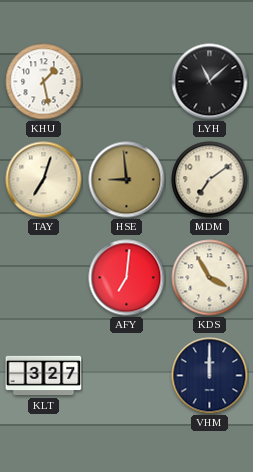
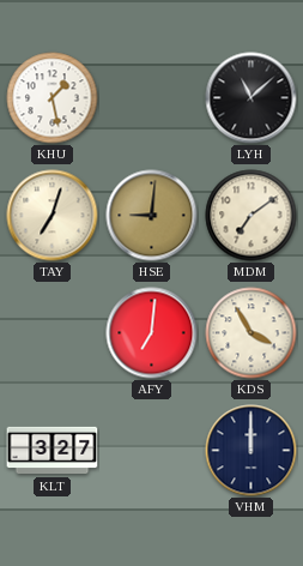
HSE: 8:59 -> 9:01 (152, 216)
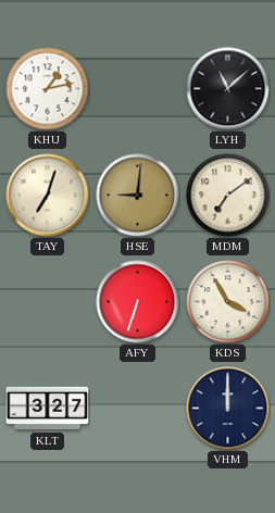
KHU: 1:28 -> 1:13 (48, 89)
AFY: 7:01 -> 6:33 (138, 302)
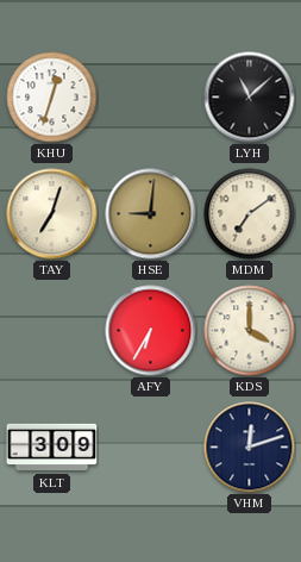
KHU: 1:13 -> 12:33 (52, 98)
AFY: 6:33 -> 6:35 (151, 331)
KDS: 3:55 -> 4:00 (250, 331)
KLT: 3:27 -> 3:09 (52, 448)
VHM: 12:00 -> 12:12 (250, 448)
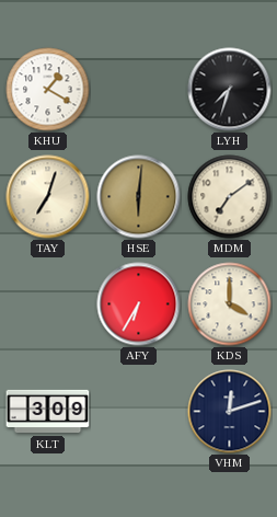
KHU: 12:33 -> 1:20 (48, 90)
LYH: 11:08 -> 7:33 (230, 90)
HSE: 9:01 -> 6:01 (139, 197)
